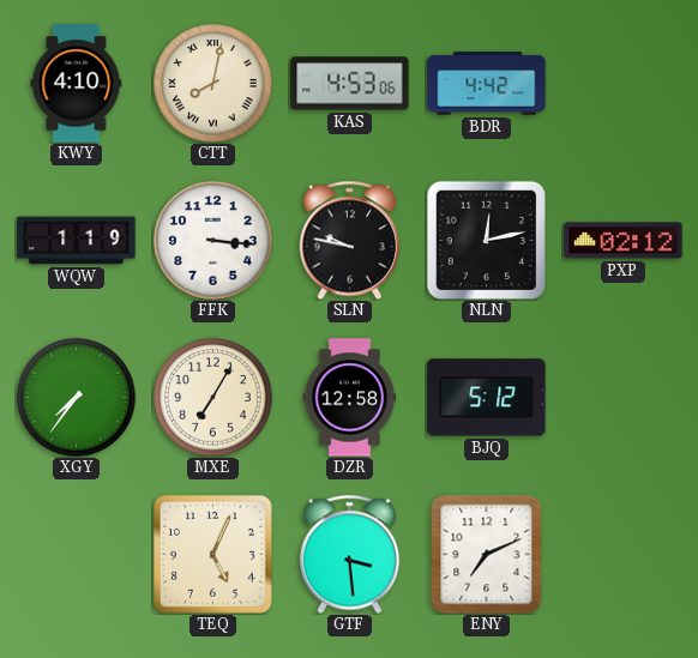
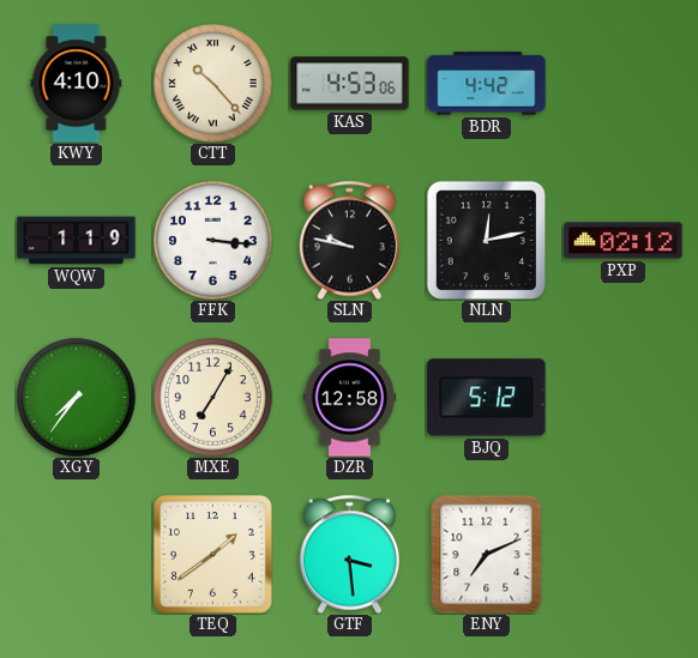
CTT: 8:02 -> 10:23 (213, 84)
TEQ: 5:04 -> 1:39 (213, 555)
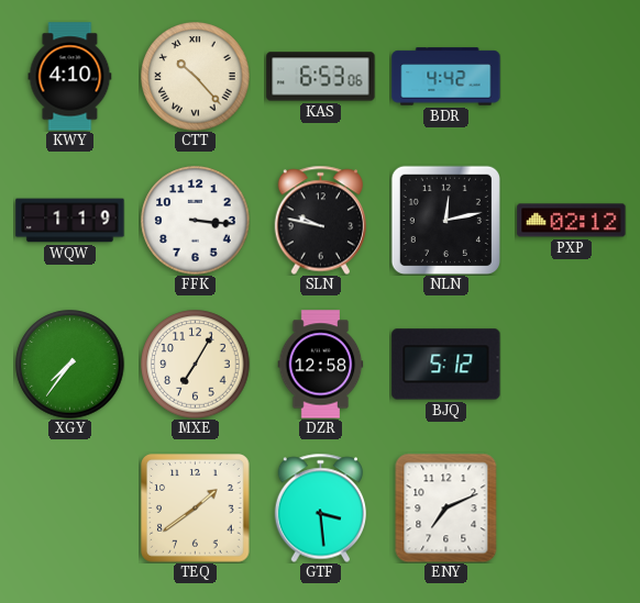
KAS: 4:53 -> 6:53 (321, 77)
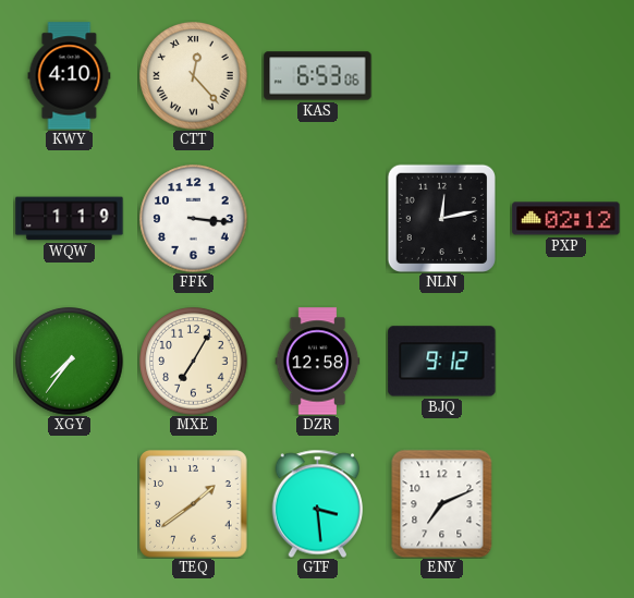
CTT: 10:23 -> 12:23 (194, 76)
BDR: 4:42 -> none (446, 77)
SLN: 9:47 -> none (320, 220)
BJQ: 5:12 -> 9:12 (442, 362)
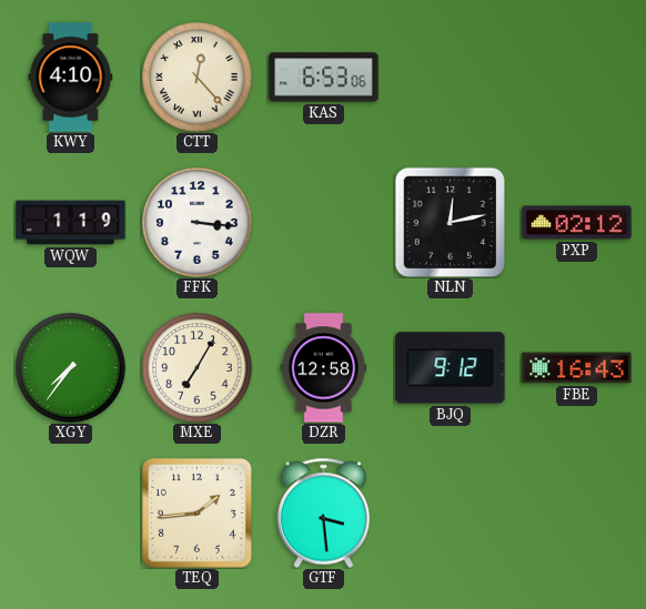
FBE: none -> 16:43 (577, 368)
TEQ: 1:39 -> 1:44 (198, 514)
ENY: 7:11 -> none (442, 503)
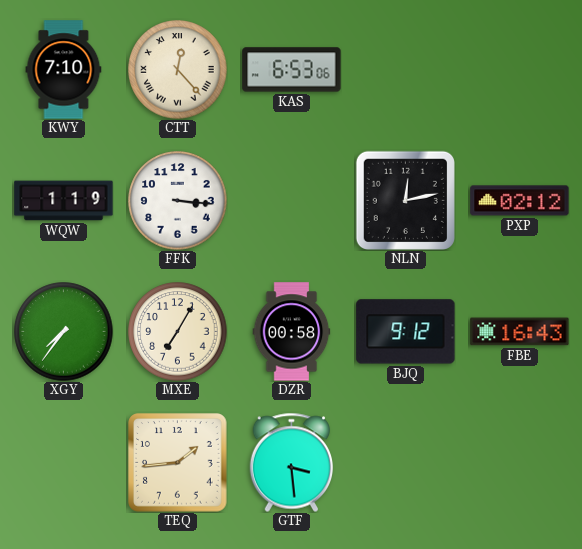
KWY: 4:10 -> 7:10 (64, 70)
DZR: 12:58 -> 00:58 (292, 332)
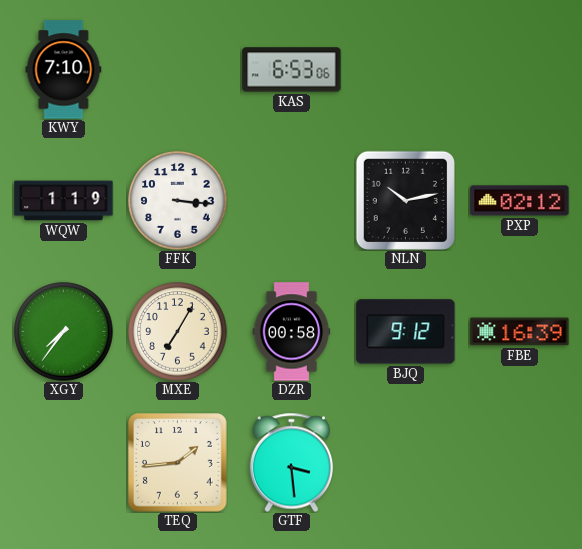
CTT: 12:23 -> none (178, 70)
NLN: 12:13 -> 10:13 (405, 200)
FBE: 16:43 -> 16:39 (520, 332)
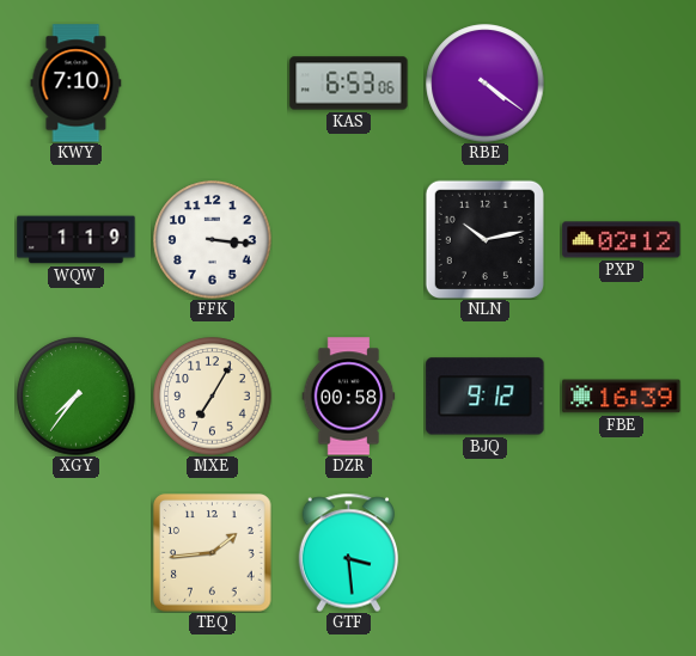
RBE: none -> 4:21 (486, 84)
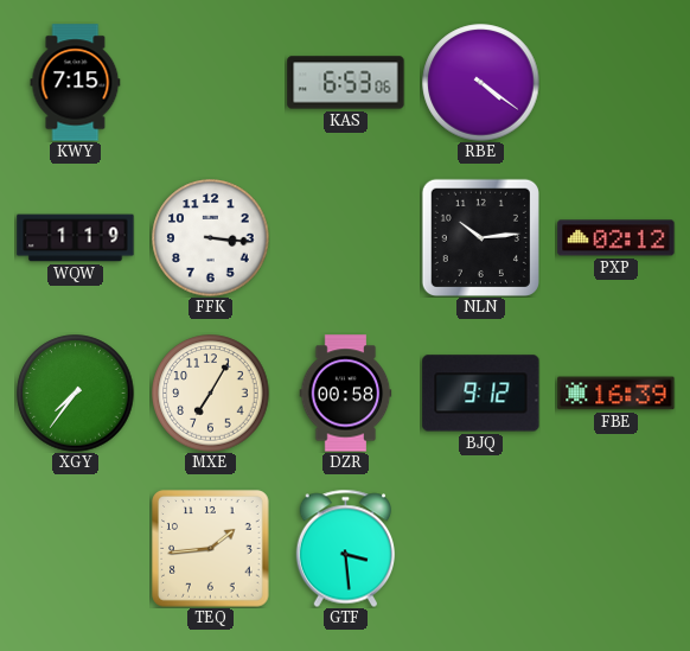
KWY: 7:10 -> 7:15 (76, 83)
NLN: 10:13 -> 10:14 (480, 237)
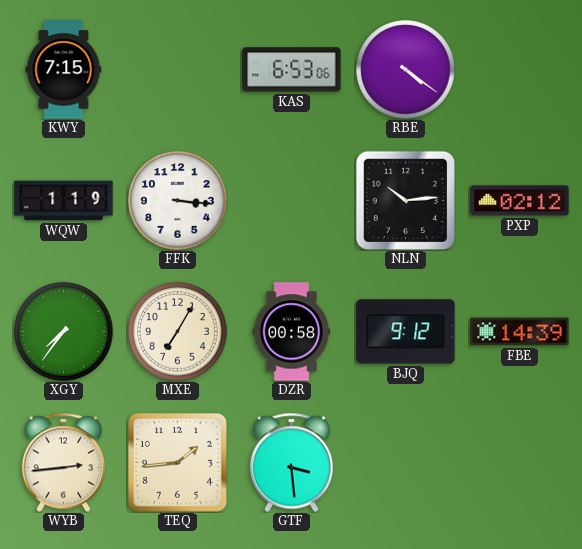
FBE: 16:39 -> 14:39 (520, 332)
WYB: none -> 2:44 (63, 462)
